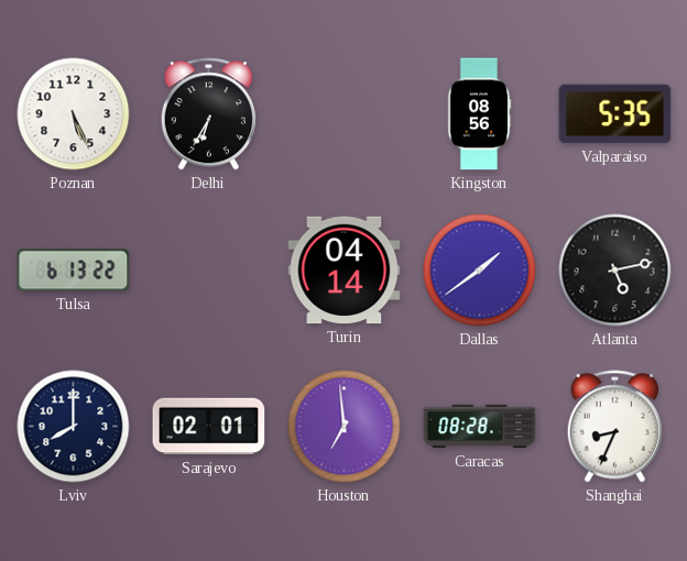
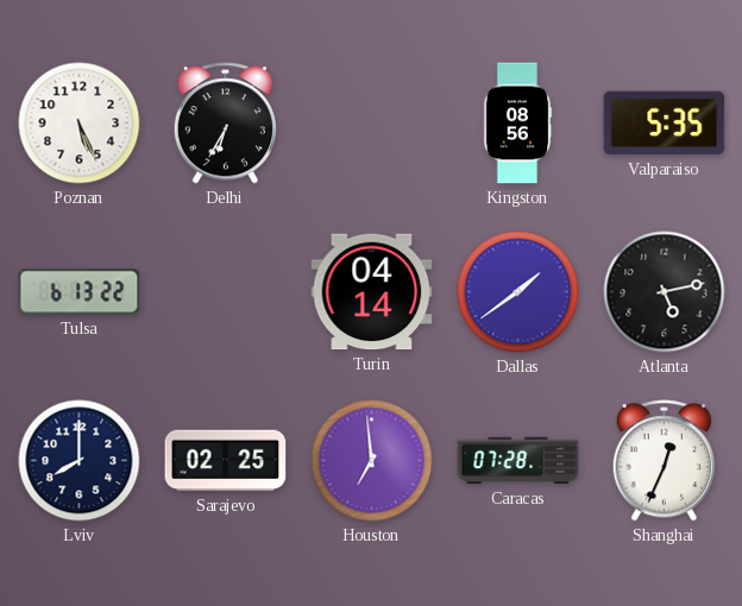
Sarajevo: 02:01 -> 02:25 (226, 461)
Caracas: 08:28 -> 07:28 (518, 461)
Shanghai: 8:34 -> 12:34 (664, 461)
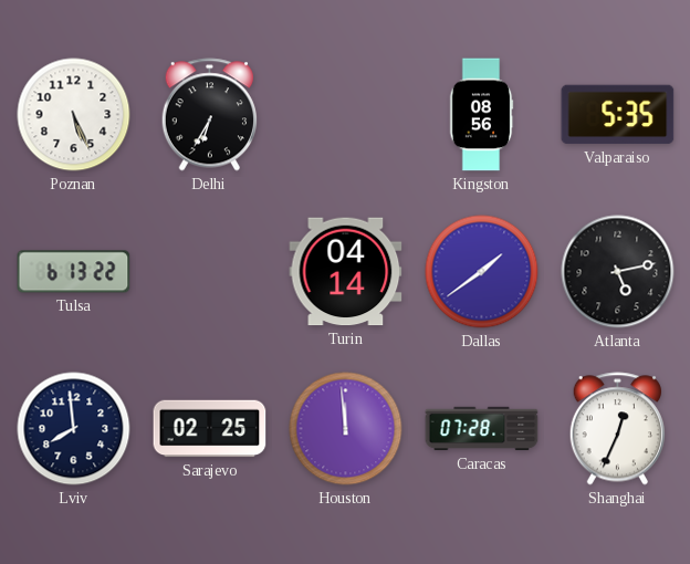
Lviv: 8:00 -> 7:59 (74, 429)
Houston: 6:59 -> 11:59 (346, 429)
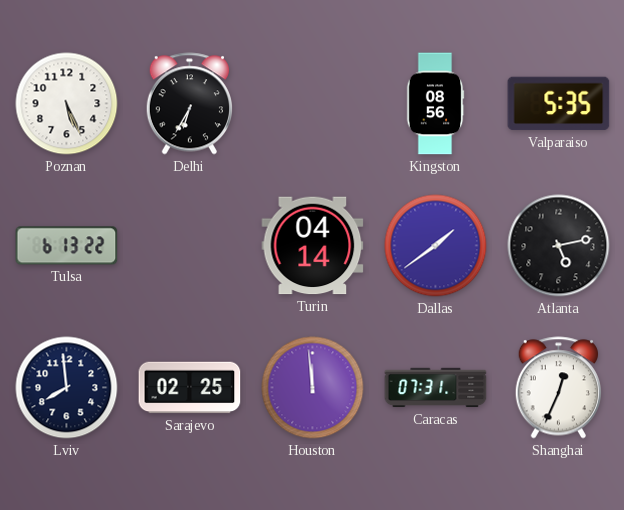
Caracas: 07:28 -> 07:31 (436, 388)
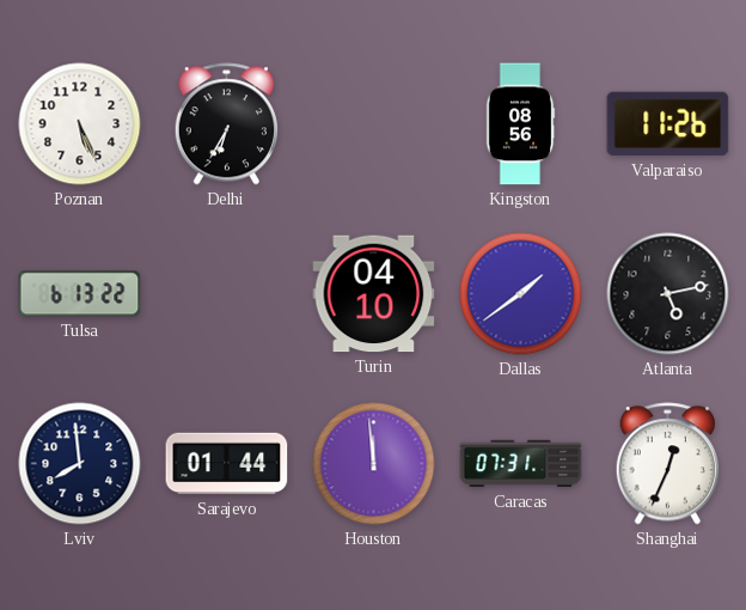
Valparaiso: 5:35 -> 11:26 (668, 124)
Turin: 04:14 -> 04:10 (374, 294)
Sarajevo: 02:25 -> 01:44 (227, 464)
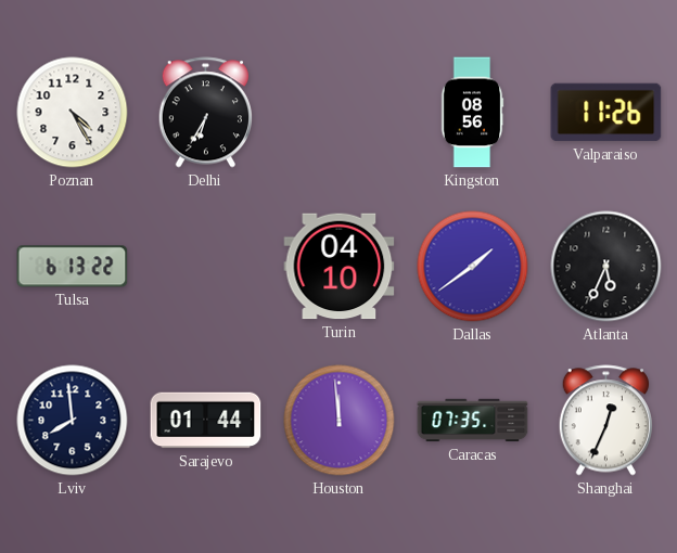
Poznan: 5:26 -> 4:25 (73, 113)
Atlanta: 5:13 -> 5:34 (606, 267)
Caracas: 07:31 -> 07:35 (473, 421)
